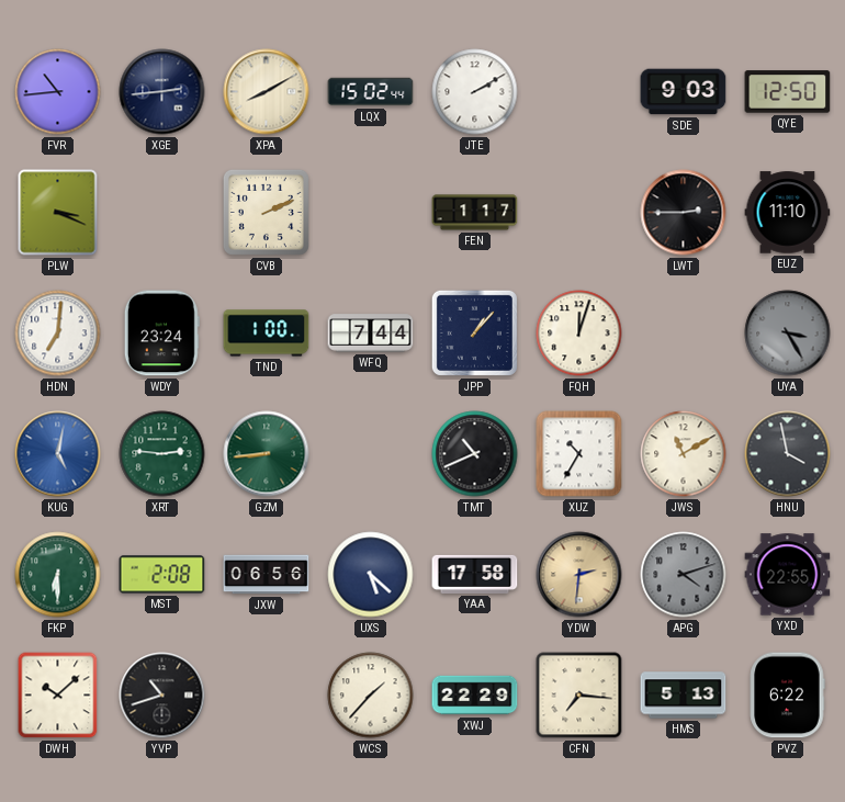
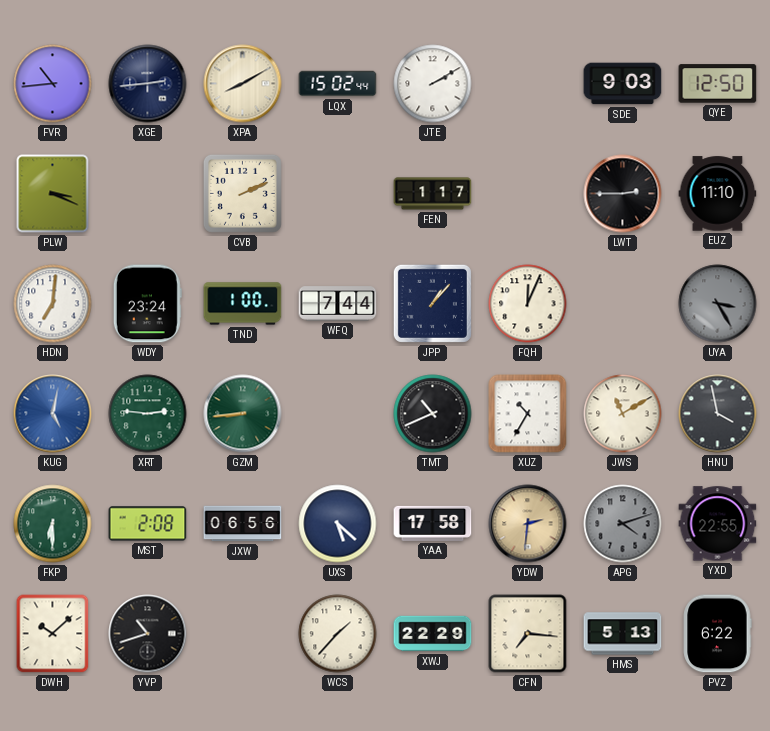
FQH: 12:03 -> 12:04 (528, 304)
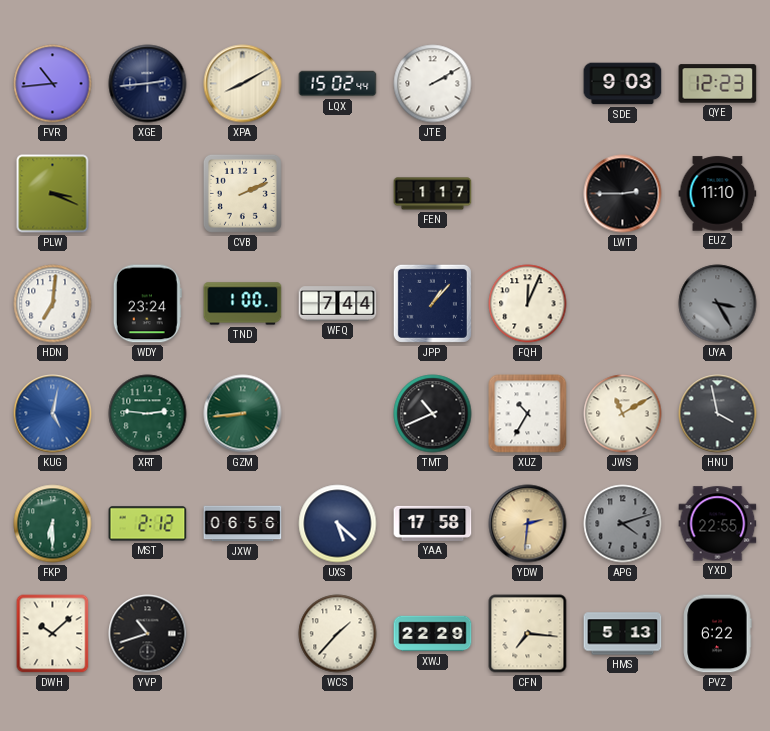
QYE: 12:50 -> 12:23 (718, 84)
MST: 2:08 -> 2:12 (148, 524)
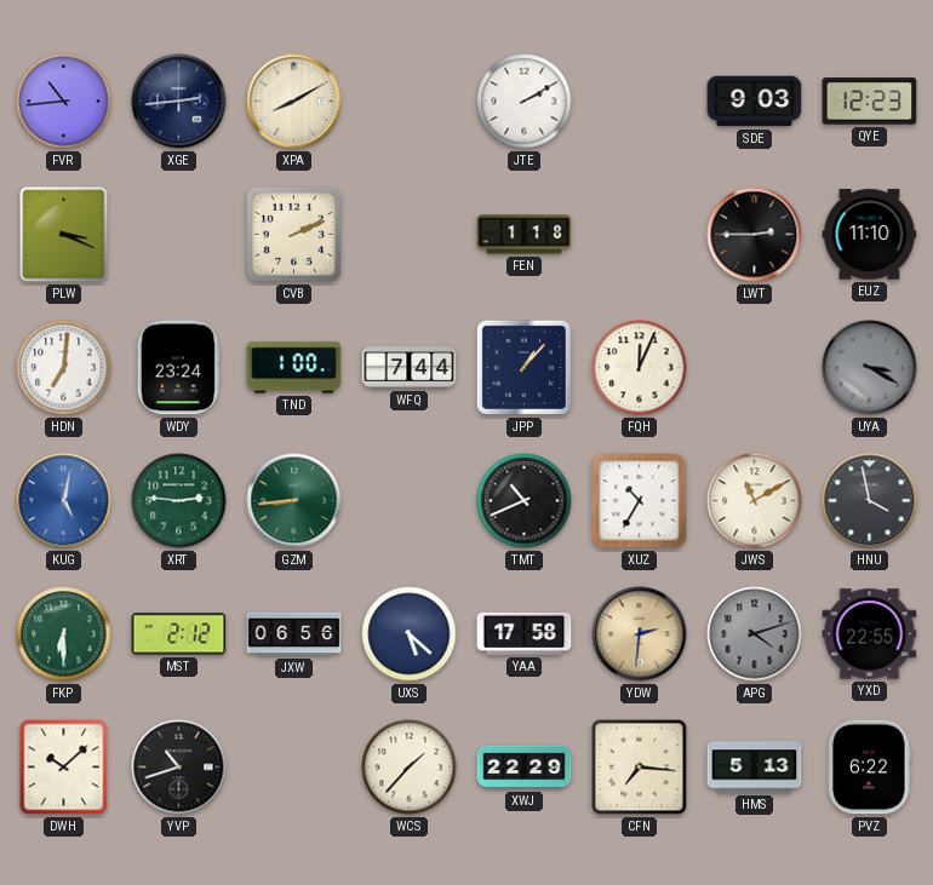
LQX: 15:02 -> none (338, 84)
FEN: 1:17 -> 1:18 (525, 235)
UYA: 3:25 -> 3:20 (870, 368)
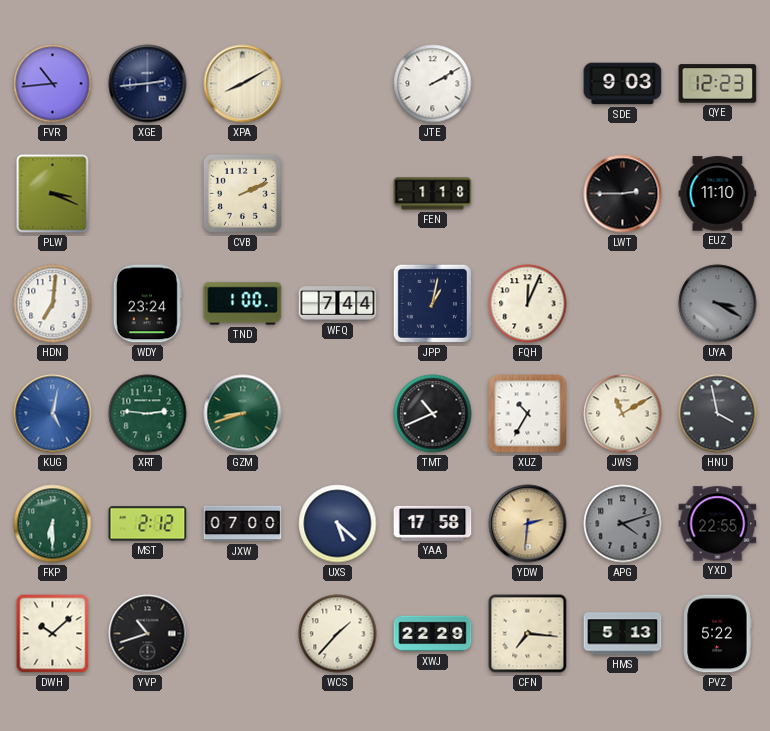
JPP: 1:07 -> 1:02 (432, 303)
GZM: 8:44 -> 8:42 (243, 414)
JXW: 06:56 -> 07:00 (243, 524)
PVZ: 6:22 -> 5:22 (717, 634)
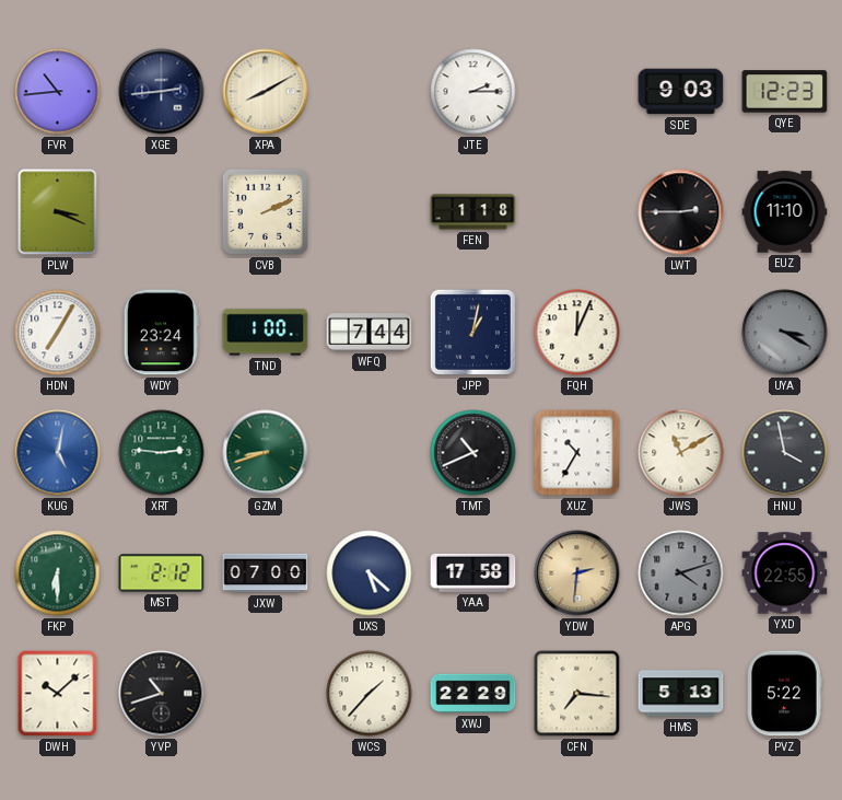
JTE: 2:10 -> 2:15 (473, 92)
HDN: 7:01 -> 7:05 (58, 333)
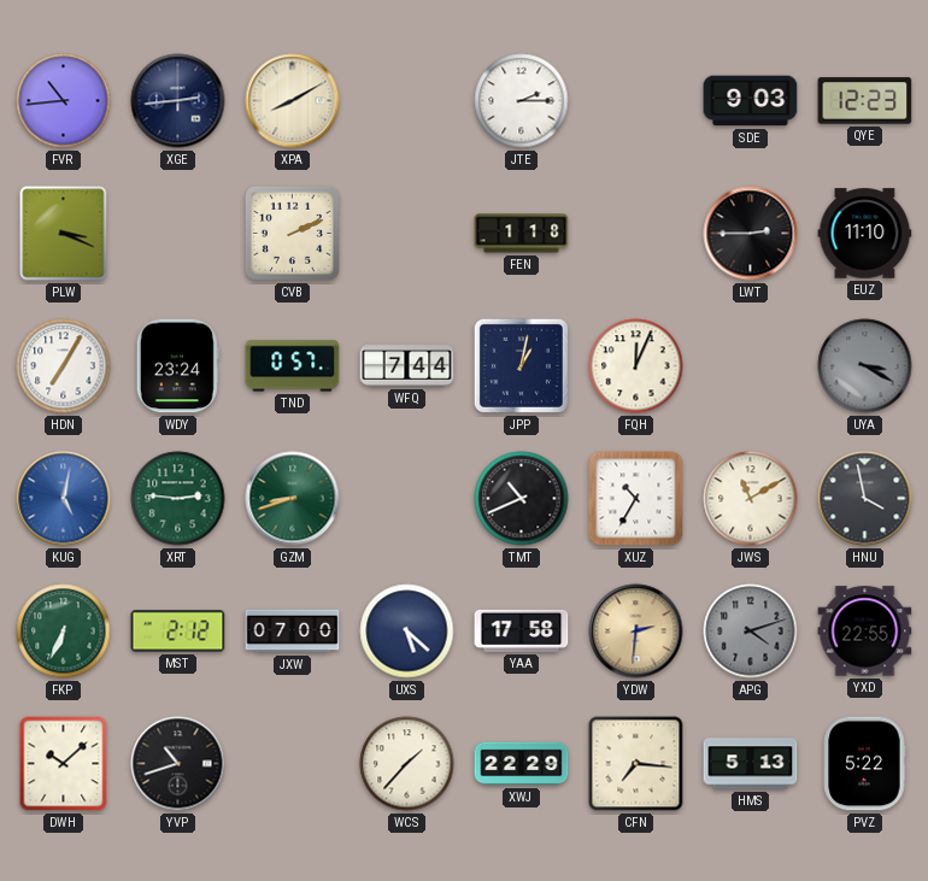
TND: 1:00 -> 0:57 (293, 366)
FKP: 6:30 -> 6:34 (64, 632)
